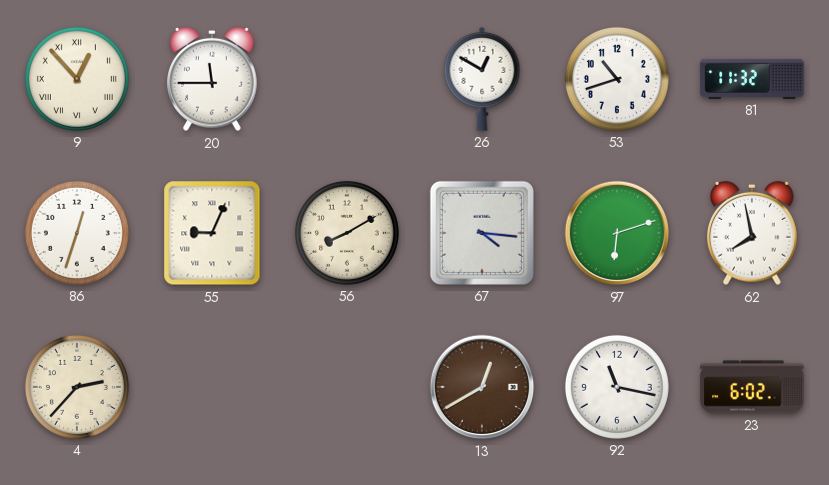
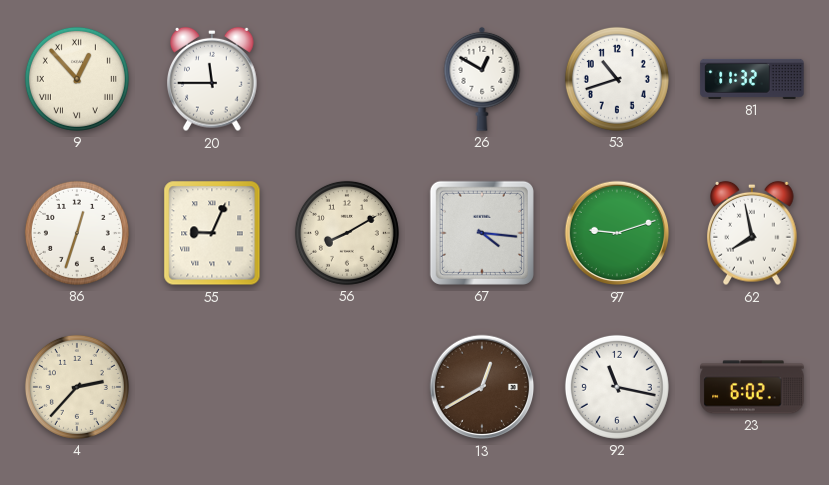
97: 6:12 -> 9:12 (617, 233)
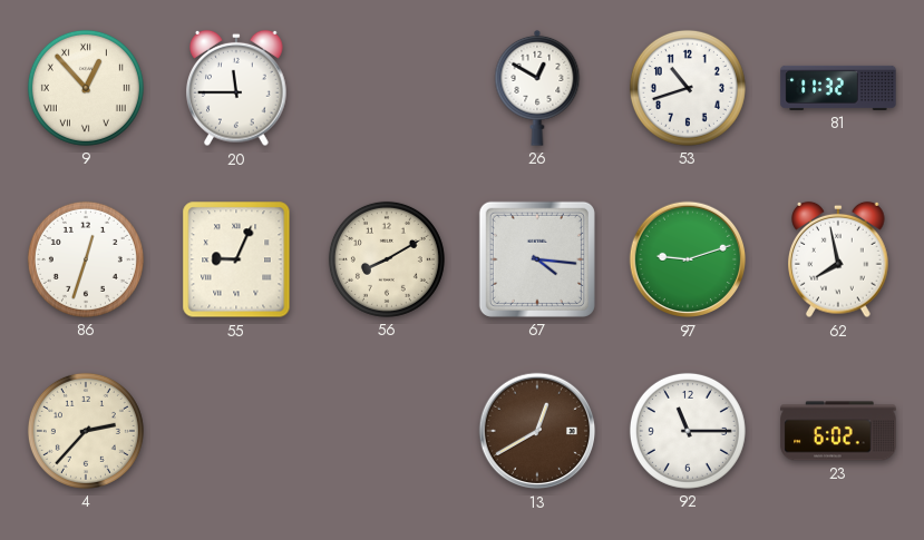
92: 11:17 -> 11:15 (688, 431)
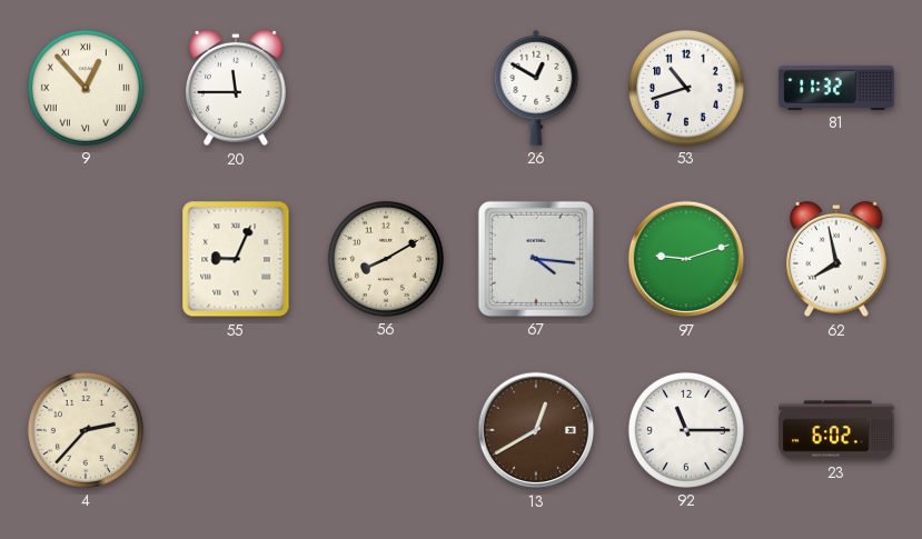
86: 12:33 -> none (86, 259)
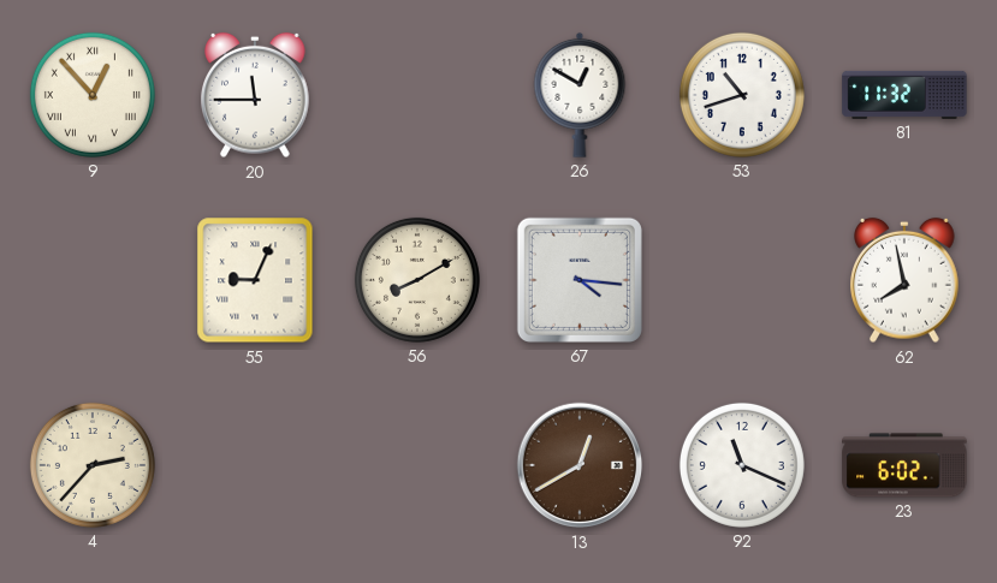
97: 9:12 -> none (686, 259)
92: 11:15 -> 11:19 (742, 465)
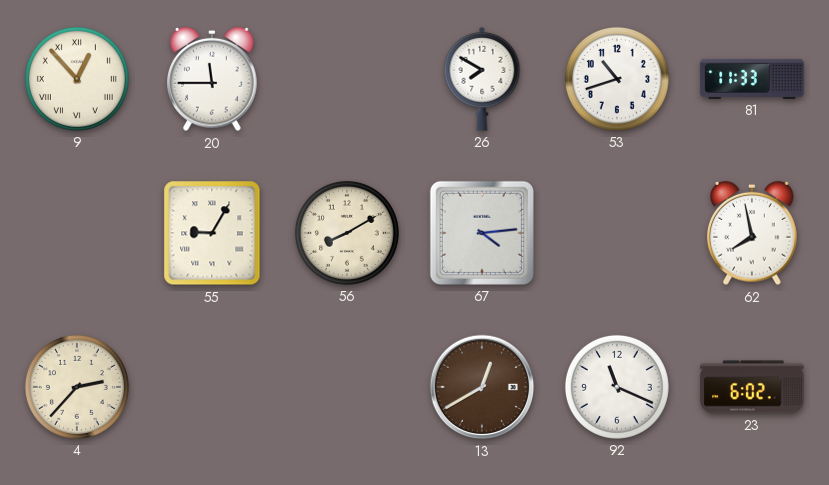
26: 12:50 -> 7:50 (482, 79)
81: 11:32 -> 11:33 (752, 79)
55: 9:04 -> 9:05 (212, 233)
67: 4:16 -> 4:14 (482, 233)
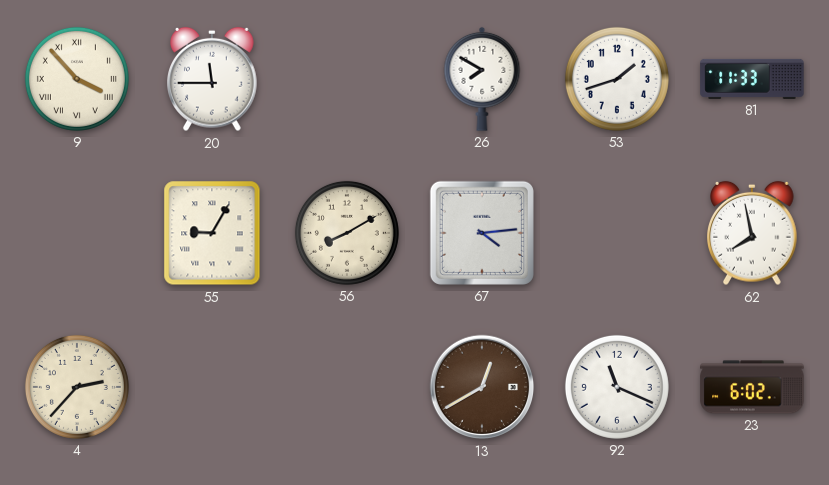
9: 12:53 -> 3:53 (77, 79)
53: 10:42 -> 1:42 (617, 79)
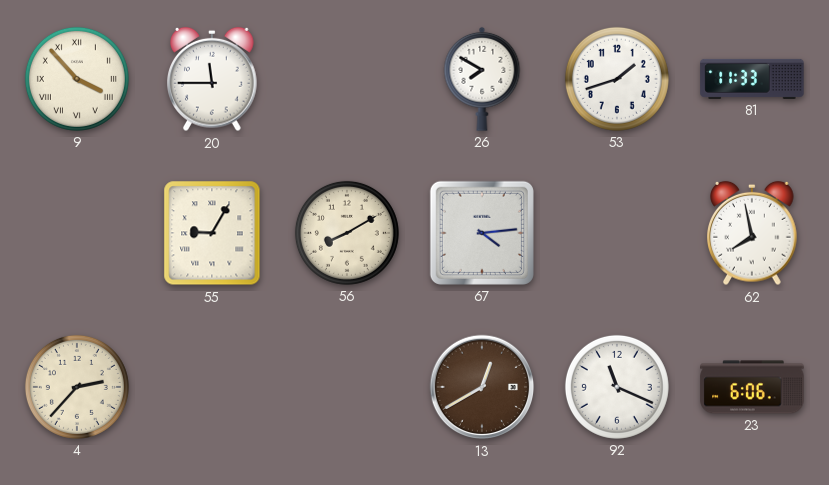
23: 6:02 -> 6:06 (752, 387)
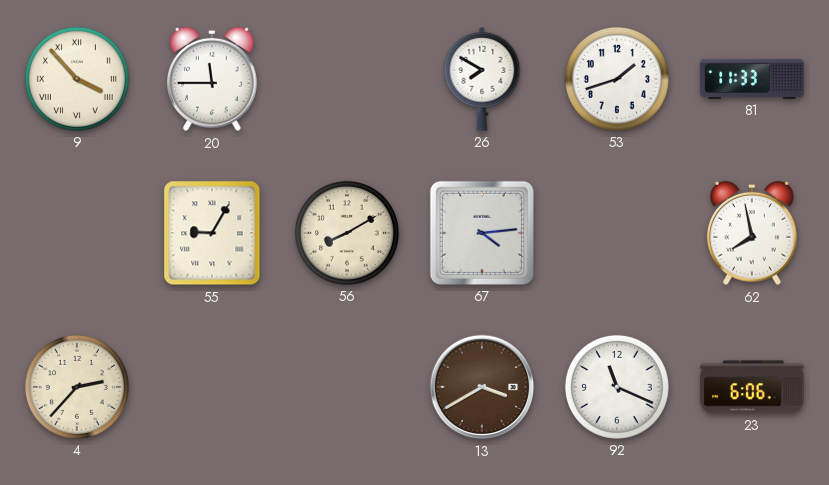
13: 12:40 -> 3:40 (482, 387)
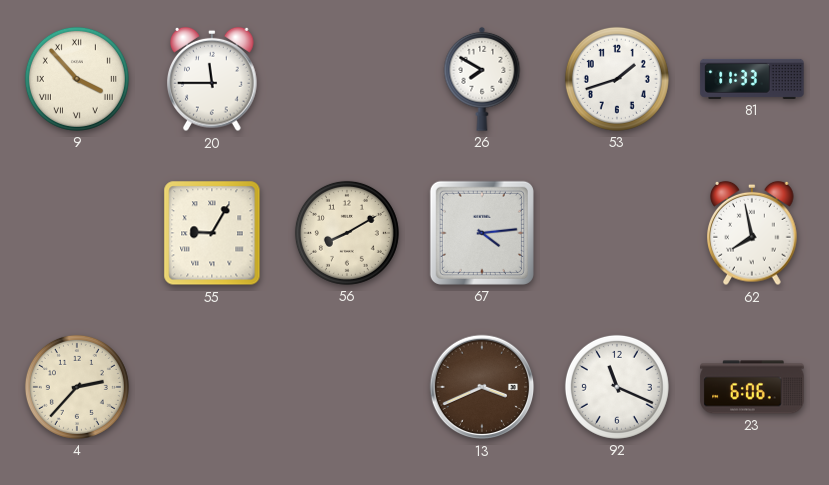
13: 3:40 -> 3:41 (482, 387)
